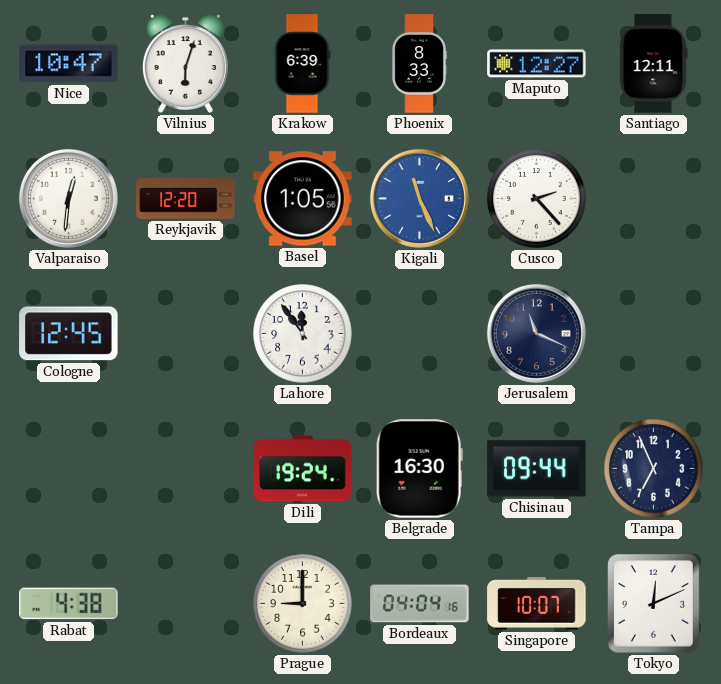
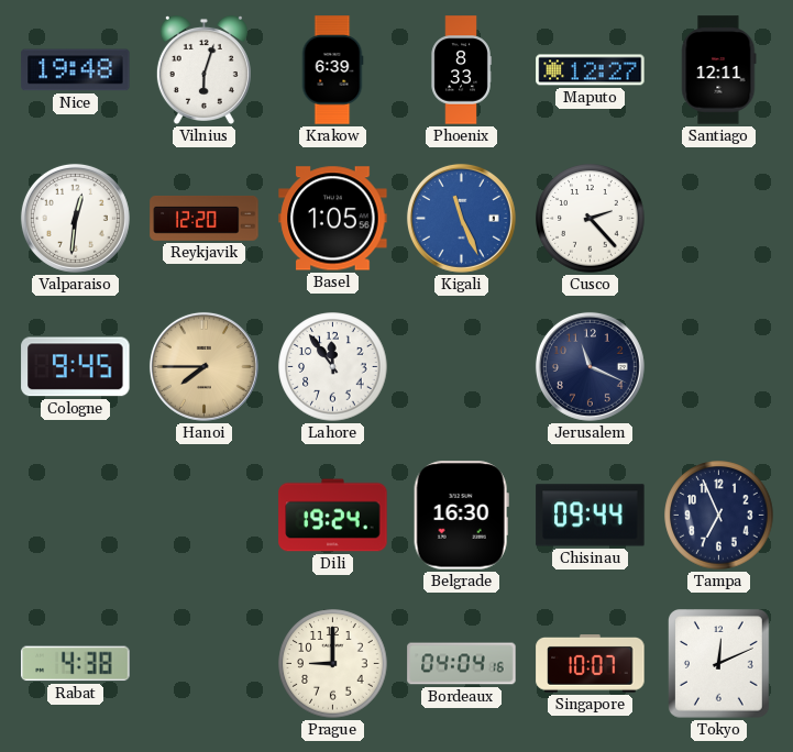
Nice: 10:47 -> 19:48 (76, 70)
Cologne: 12:45 -> 9:45 (76, 367)
Hanoi: none -> 7:45 (203, 366)
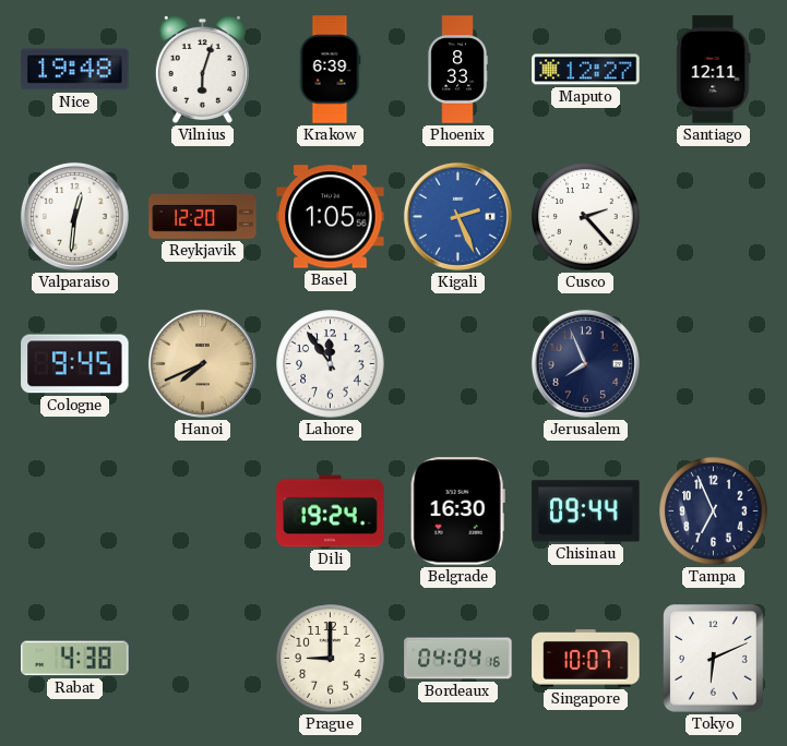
Kigali: 11:26 -> 2:26 (457, 216)
Hanoi: 7:45 -> 7:41 (202, 363)
Jerusalem: 11:19 -> 7:56 (585, 363)
Tokyo: 12:11 -> 6:11 (714, 659)
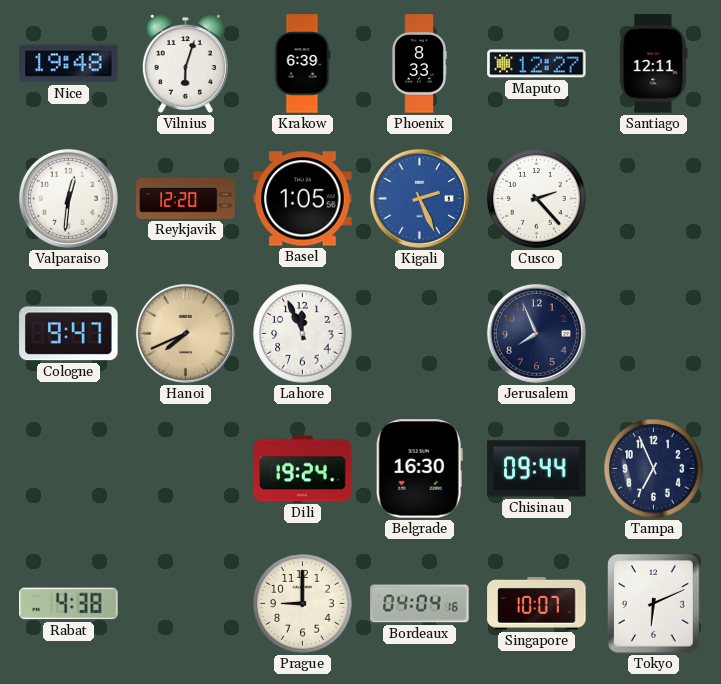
Cologne: 9:45 -> 9:47 (69, 334)
Lahore: 11:54 -> 11:56 (303, 334)
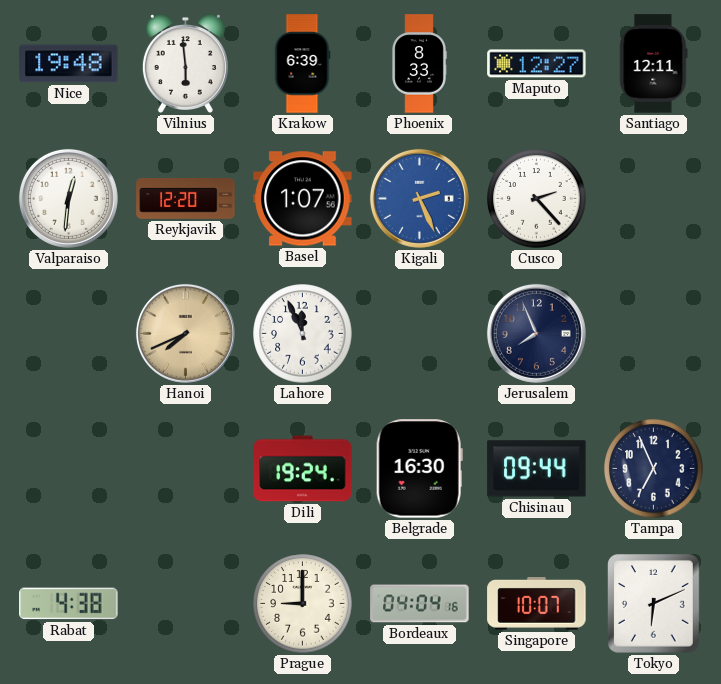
Vilnius: 6:03 -> 5:59 (185, 63)
Basel: 1:05 -> 1:07 (303, 199)
Cologne: 9:47 -> none (69, 334)
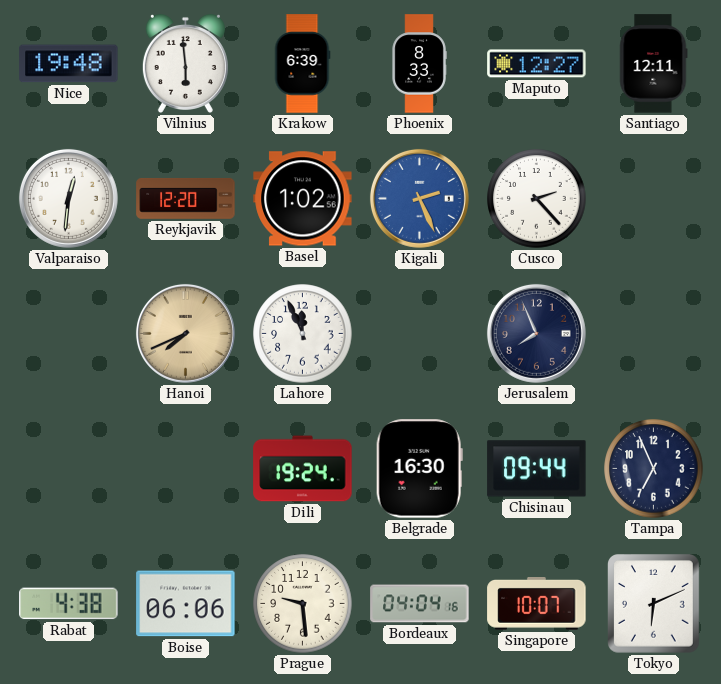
Basel: 1:07 -> 1:02 (303, 199)
Boise: none -> 06:06 (186, 604)
Prague: 9:00 -> 9:29 (303, 604)
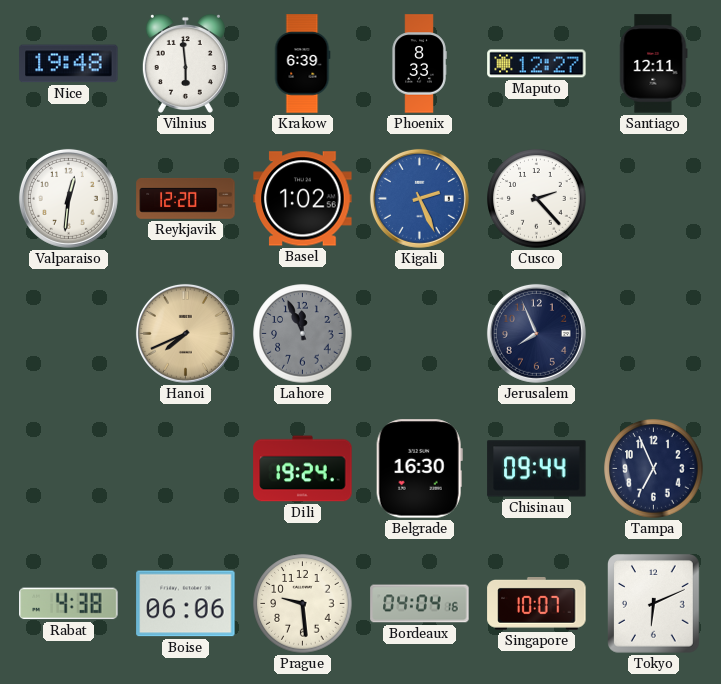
Lahore dial: white -> grey (303, 334)
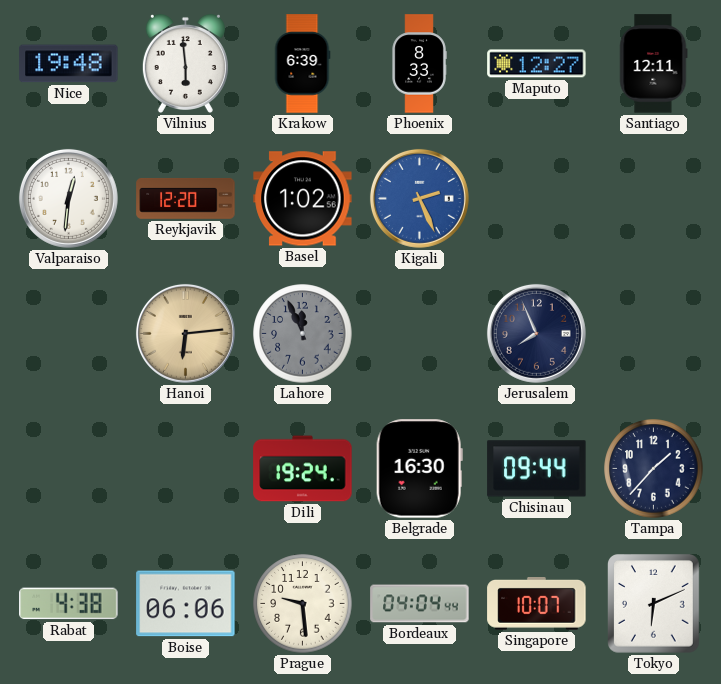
Cusco: 2:23 -> none (537, 199)
Hanoi: 7:41 -> 6:14 (185, 333)
Tampa: 6:56 -> 1:37 (654, 469)
Bordeaux: 04:04:16 -> 04:04:44 (420, 604)
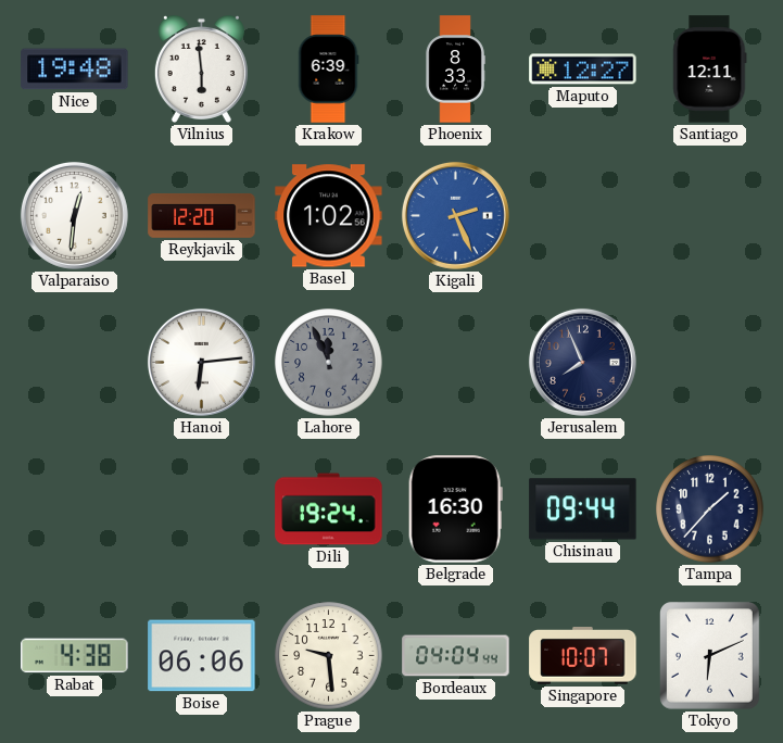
Hanoi dial: champagne -> white (201, 362)
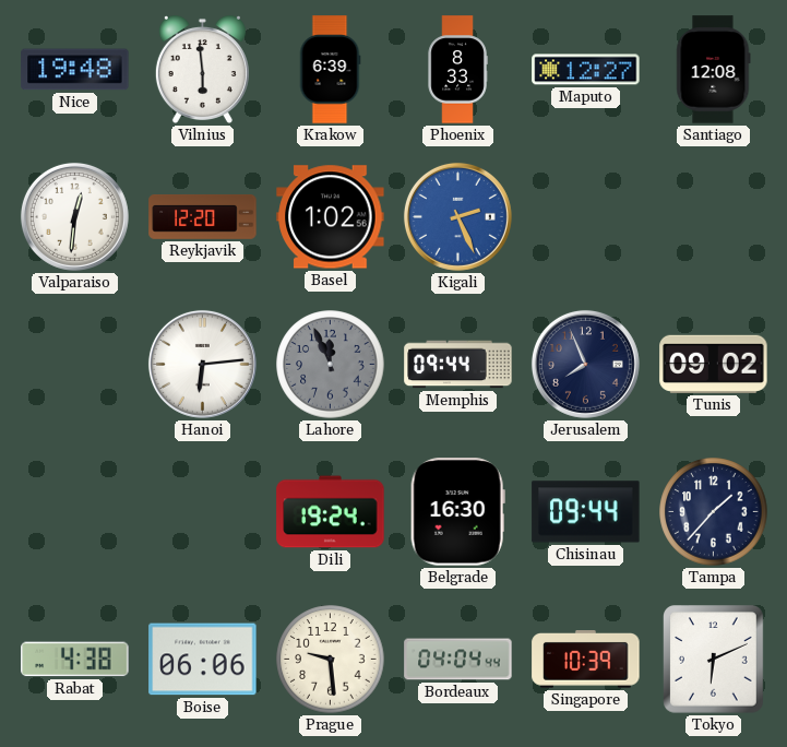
Santiago: 12:11 -> 12:08 (714, 70)
Memphis: none -> 09:44 (458, 365)
Tunis: none -> 09:02 (714, 364)
Singapore: 10:07 -> 10:39 (586, 660)
